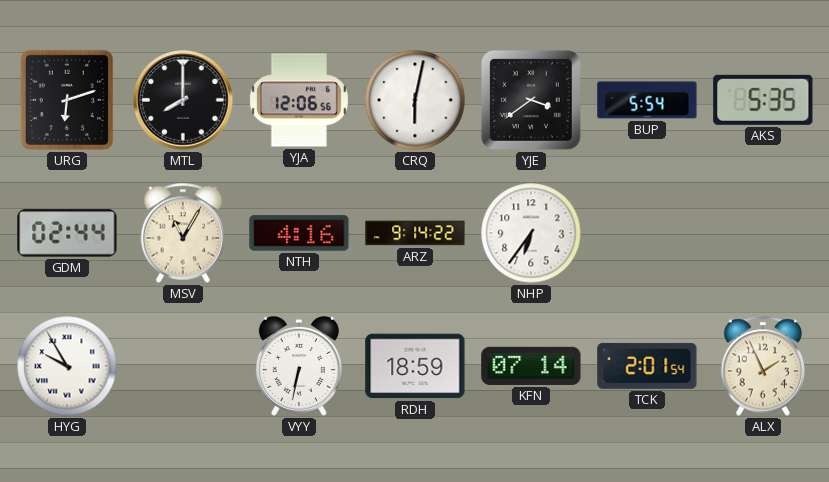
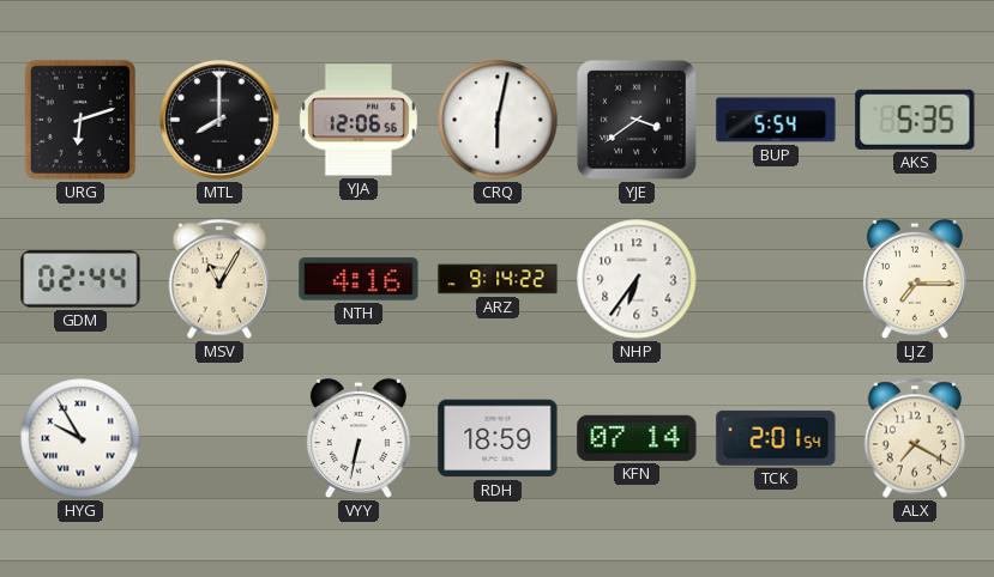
LJZ: none -> 7:15 (915, 279)
ALX: 1:56 -> 7:20 (915, 438)
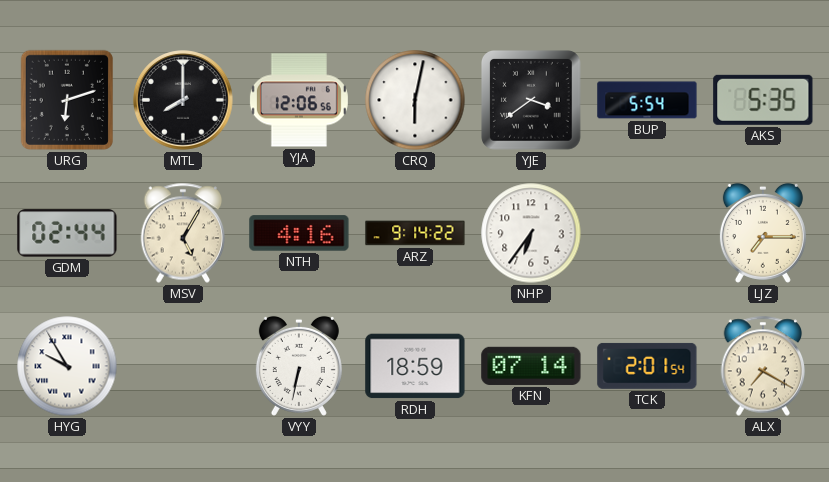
MSV: 11:05 -> 5:05 (183, 233)
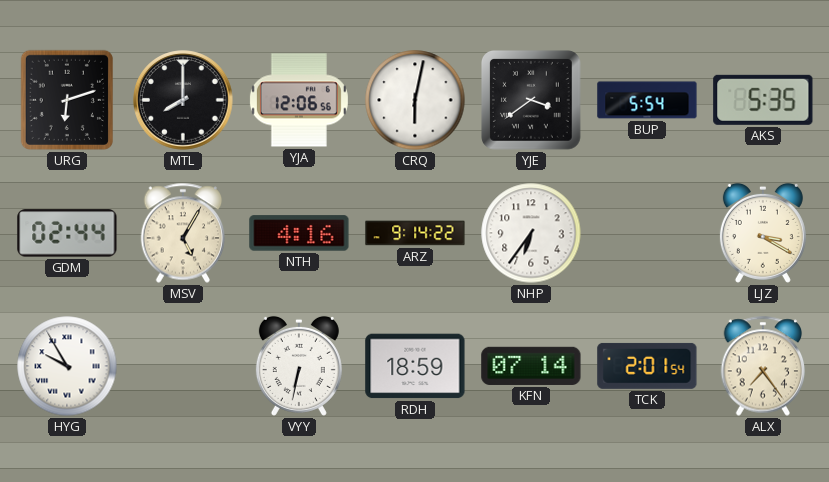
LJZ: 7:15 -> 3:20 (763, 233)
ALX: 7:20 -> 7:24 (763, 366)
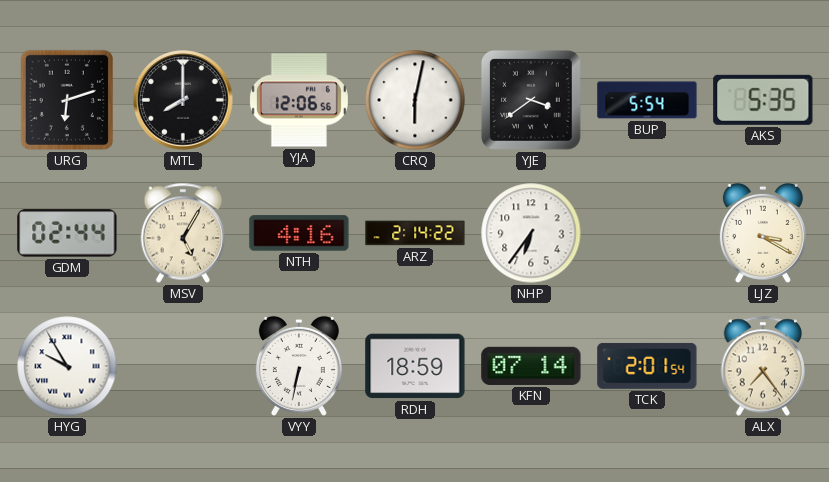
ARZ: 9:14 -> 2:14 (415, 233)
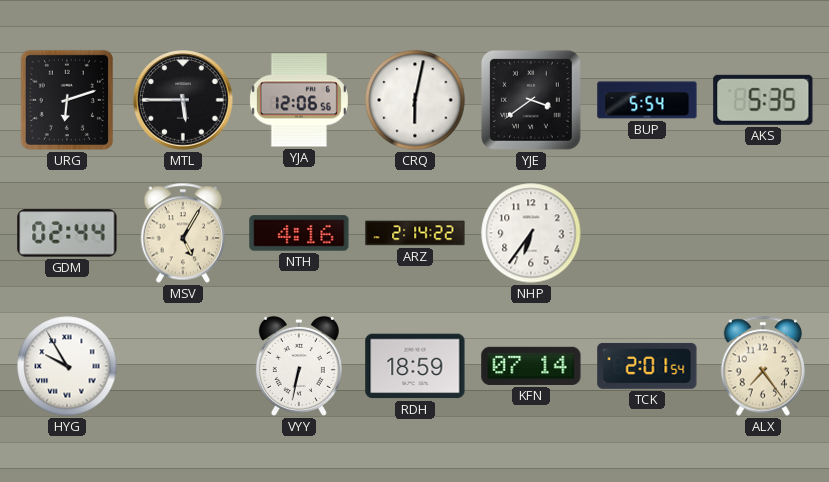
MTL: 8:00 -> 5:45 (183, 100)
LJZ: 3:20 -> none (763, 233)
